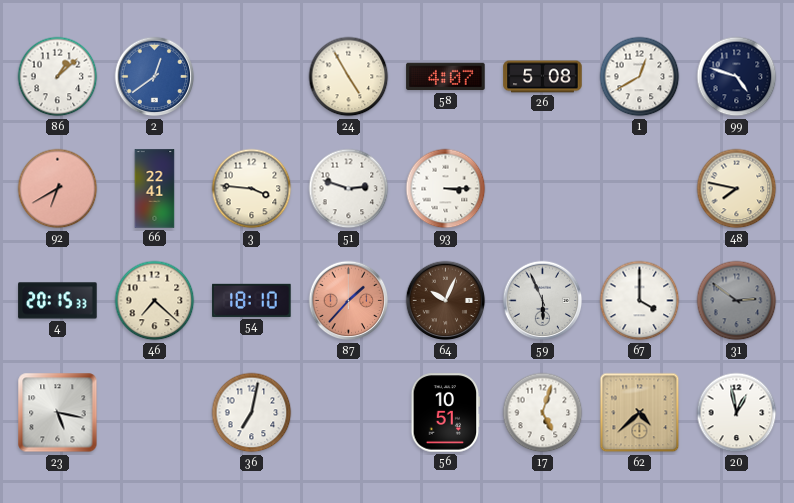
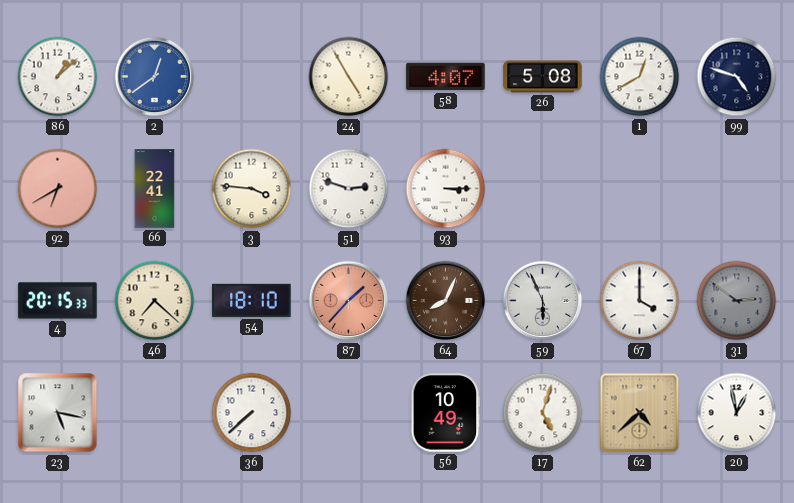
48: 7:47 -> none (737, 189)
64: 10:04 -> 8:04 (446, 301)
36: 7:02 -> 7:38 (252, 413)
56: 10:51 -> 10:49 (446, 413)
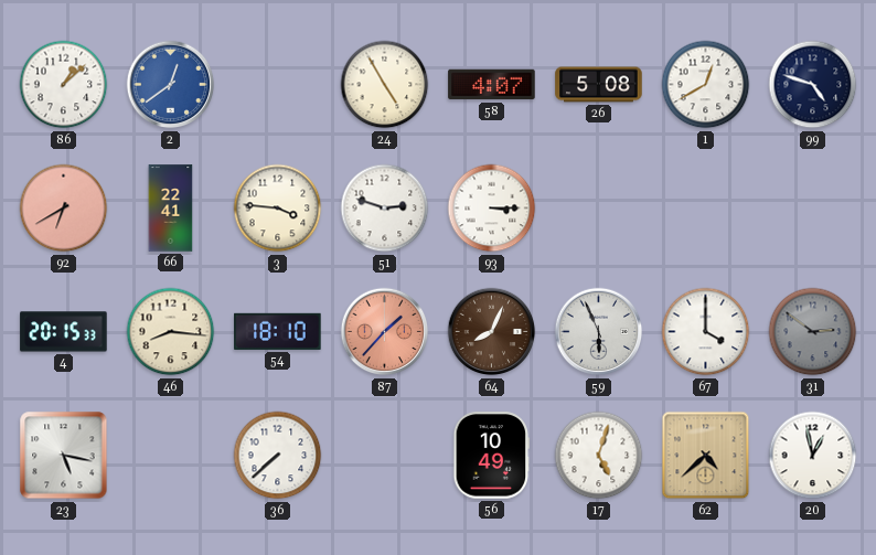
46: 7:22 -> 8:16 (171, 332)
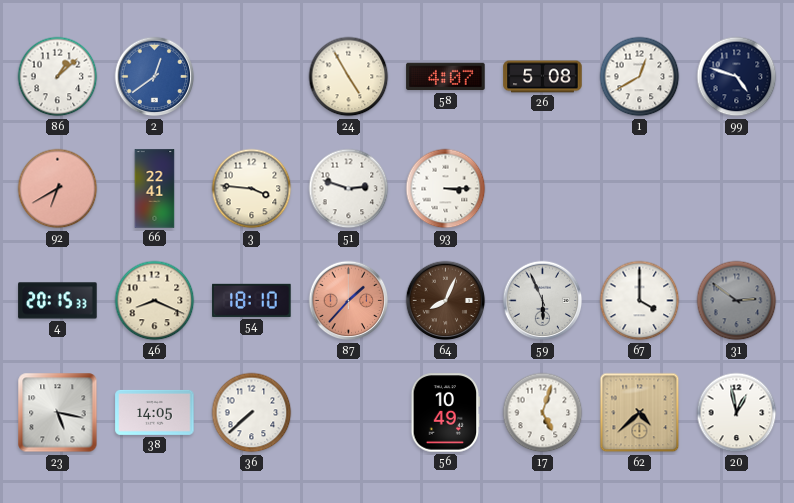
46: 8:16 -> 8:19 (155, 301)
38: none -> 14:05 (155, 412)
